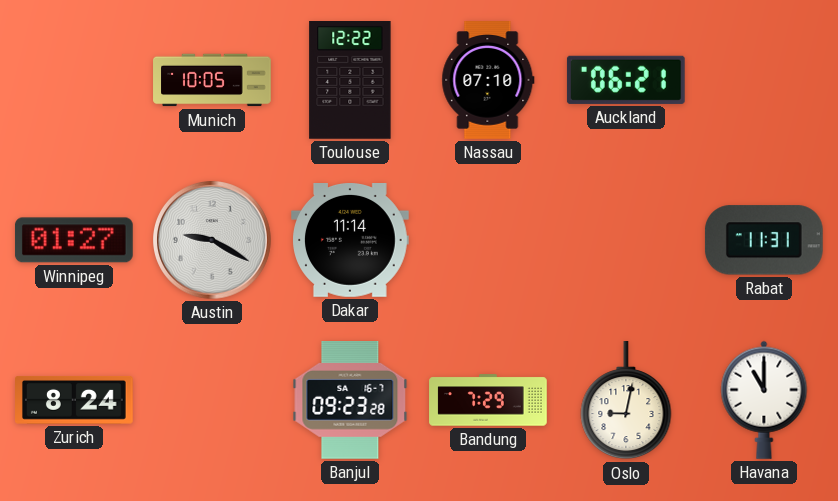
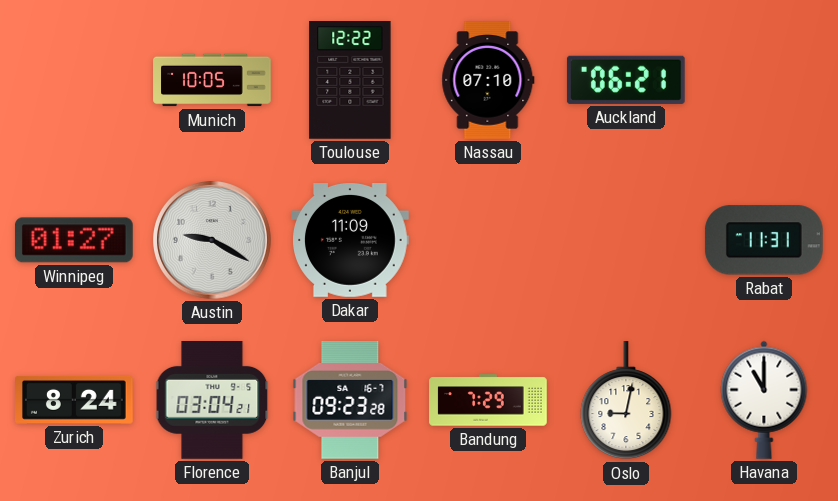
Dakar: 11:14 -> 11:09 (351, 241)
Florence: none -> 03:04 (212, 401)
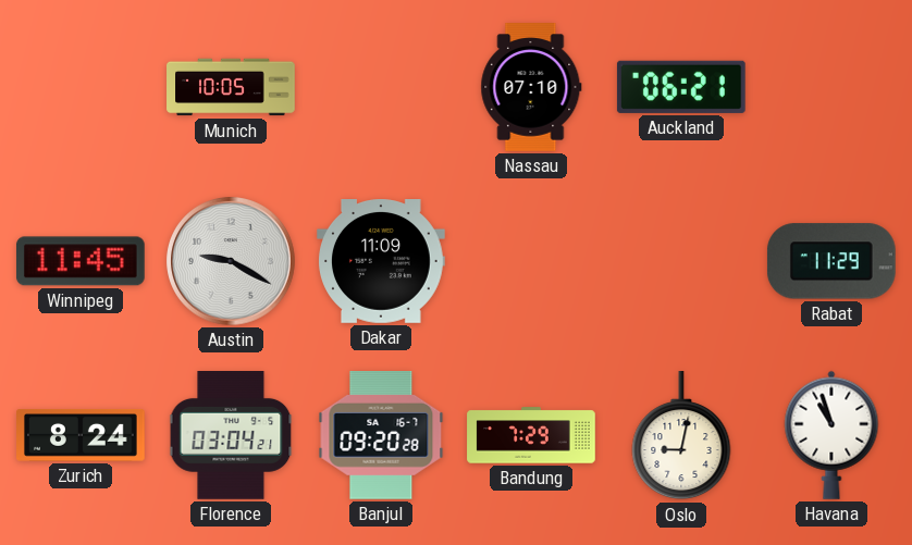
Toulouse: 12:22 -> none (350, 81)
Winnipeg: 01:27 -> 11:45 (81, 261)
Rabat: 11:31 -> 11:29 (831, 261)
Banjul: 09:23 -> 09:20 (381, 436)
Havana: 11:00 -> 10:57 (831, 435)
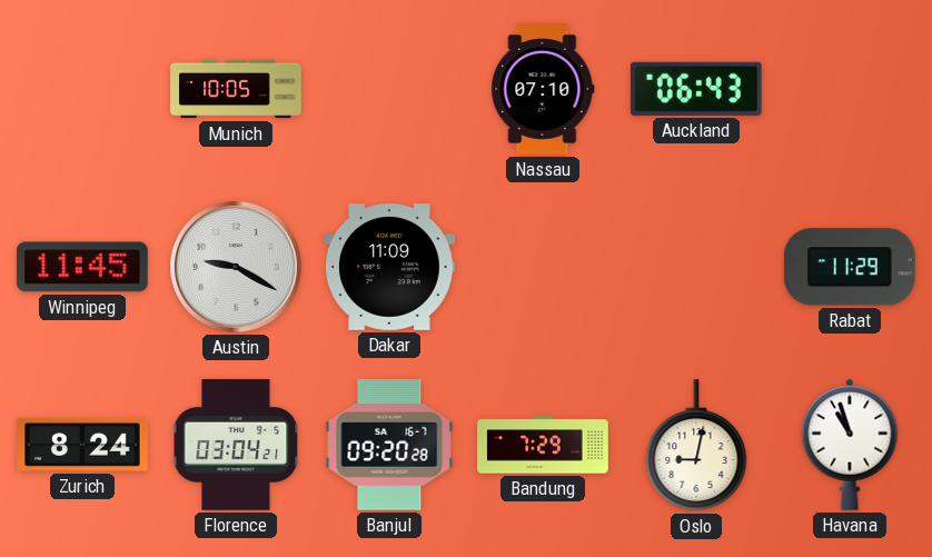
Auckland: 06:21 -> 06:43 (696, 89)
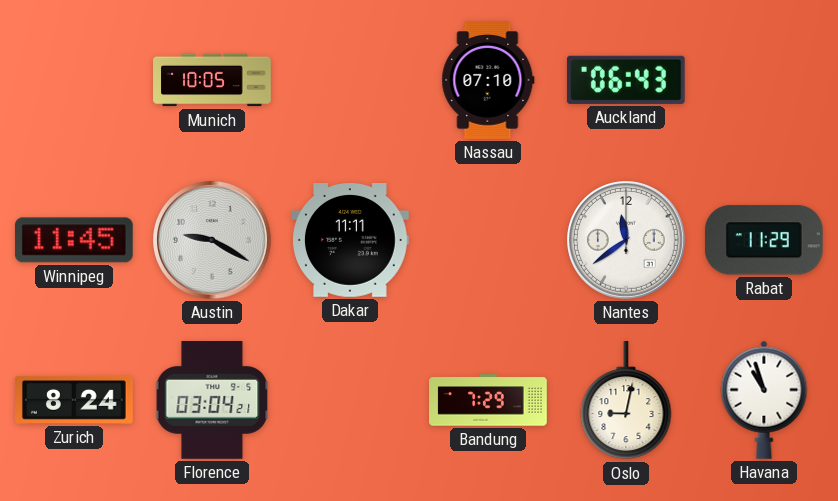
Dakar: 11:09 -> 11:11 (351, 241)
Nantes: none -> 11:39 (627, 241)
Banjul: 09:20 -> none (389, 446)
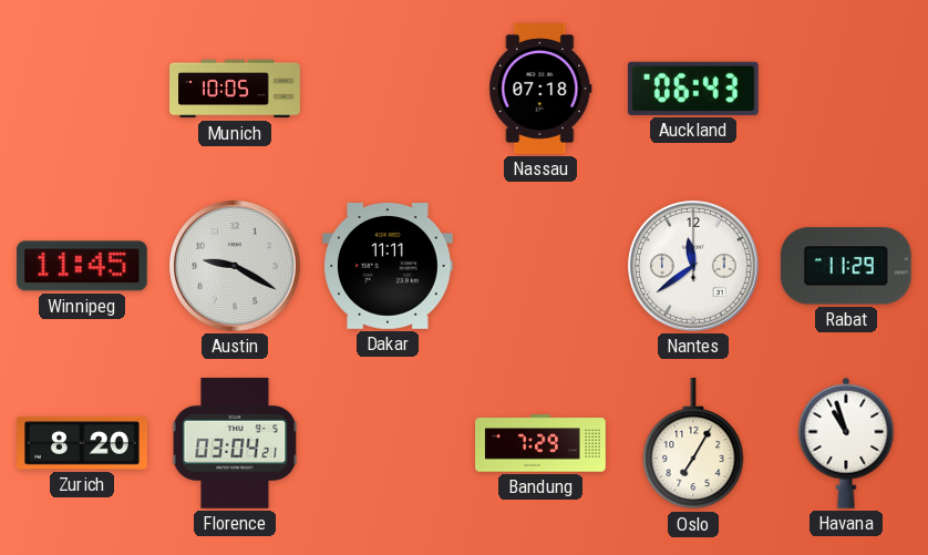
Nassau: 07:10 -> 07:18 (540, 90)
Zurich: 8:24 -> 8:20 (83, 444)
Oslo: 9:02 -> 7:05 (693, 444)
